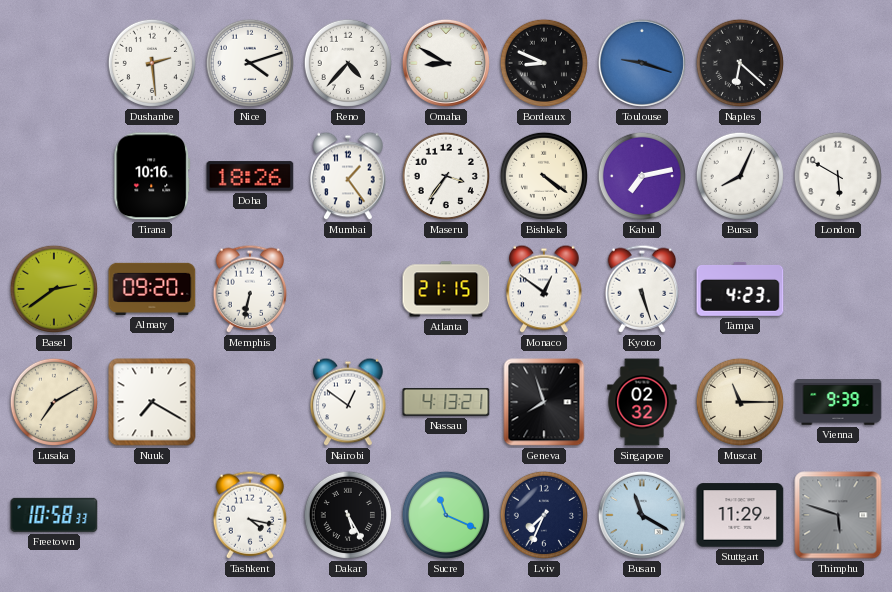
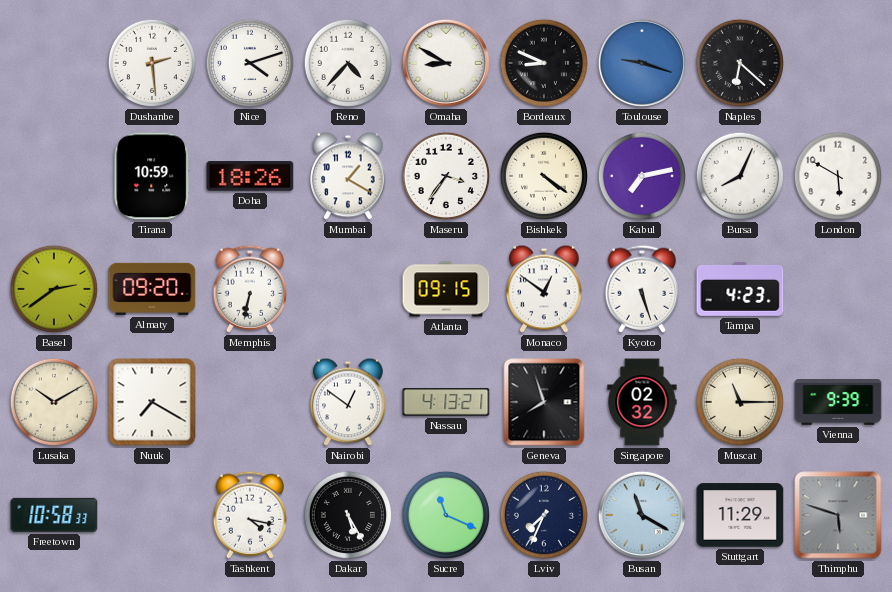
Tirana: 10:16 -> 10:59 (152, 176)
Mumbai: 1:24 -> 1:20 (348, 176)
Atlanta: 21:15 -> 09:15 (446, 289)
Lusaka: 7:10 -> 10:10 (54, 402)
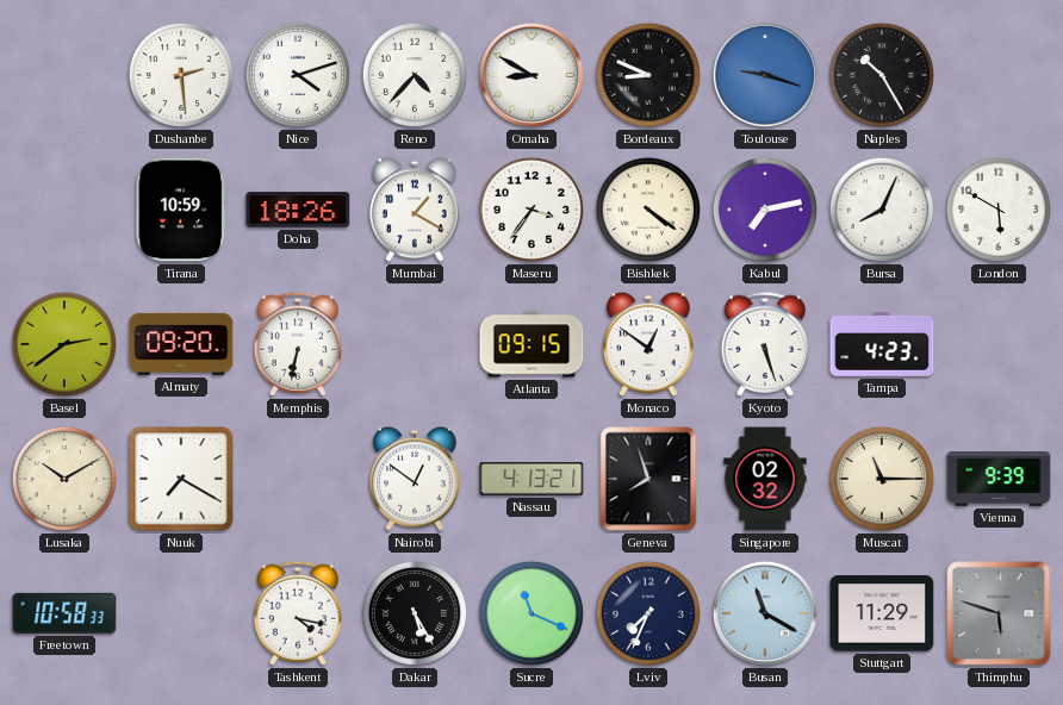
Naples: 6:22 -> 10:25 (882, 75)
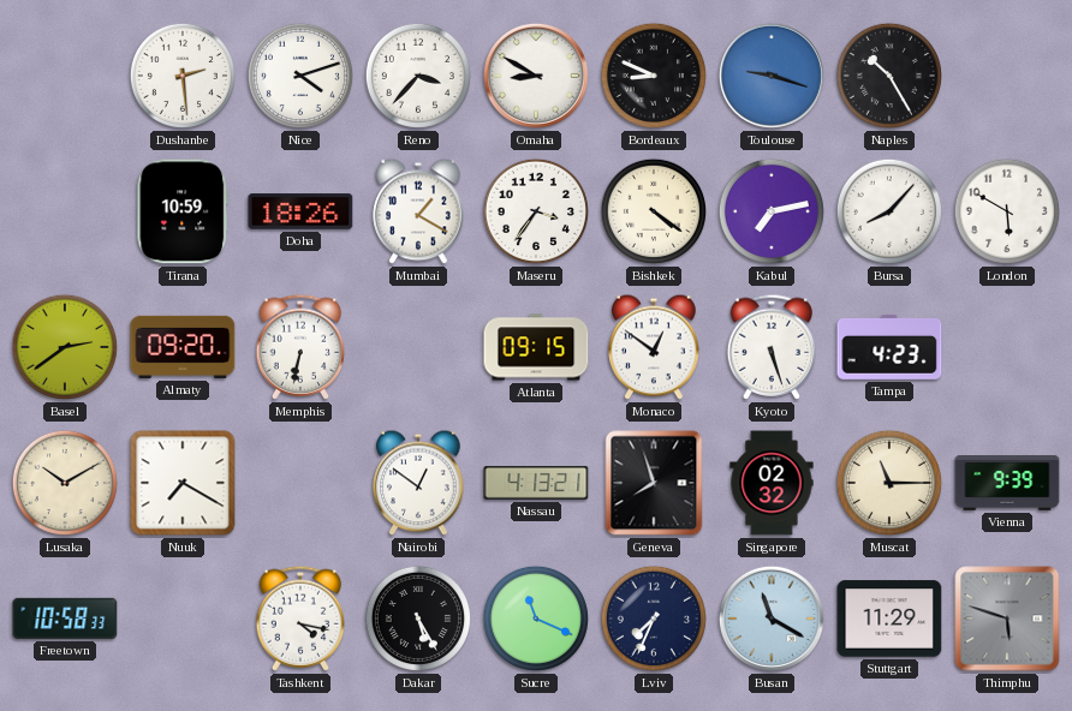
Reno: 4:37 -> 3:37 (418, 76)
Bursa: 8:04 -> 8:07 (889, 211)
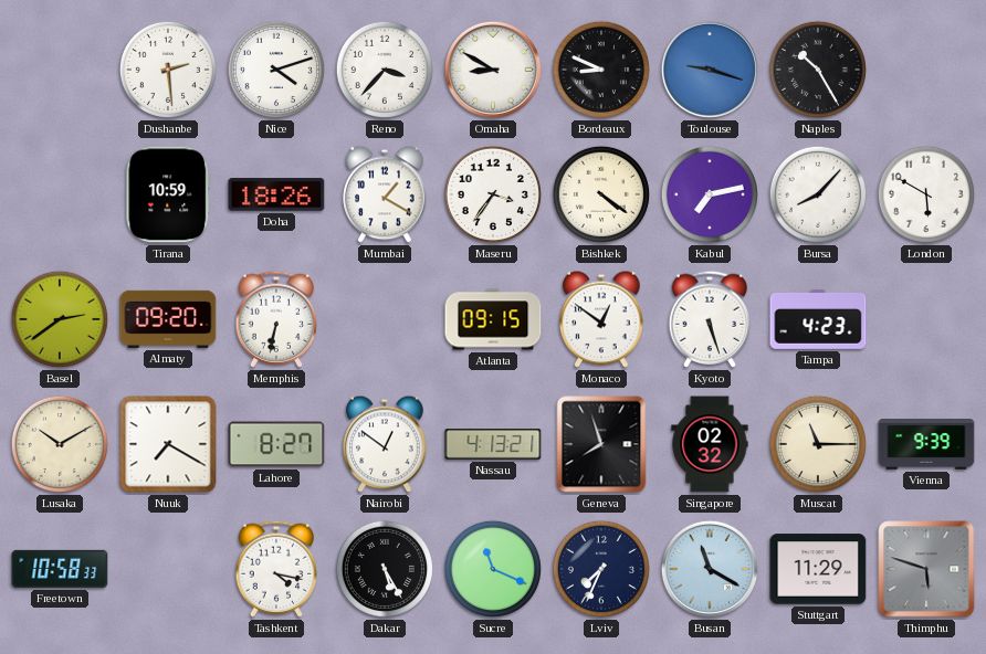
Lahore: none -> 8:27 (276, 444)
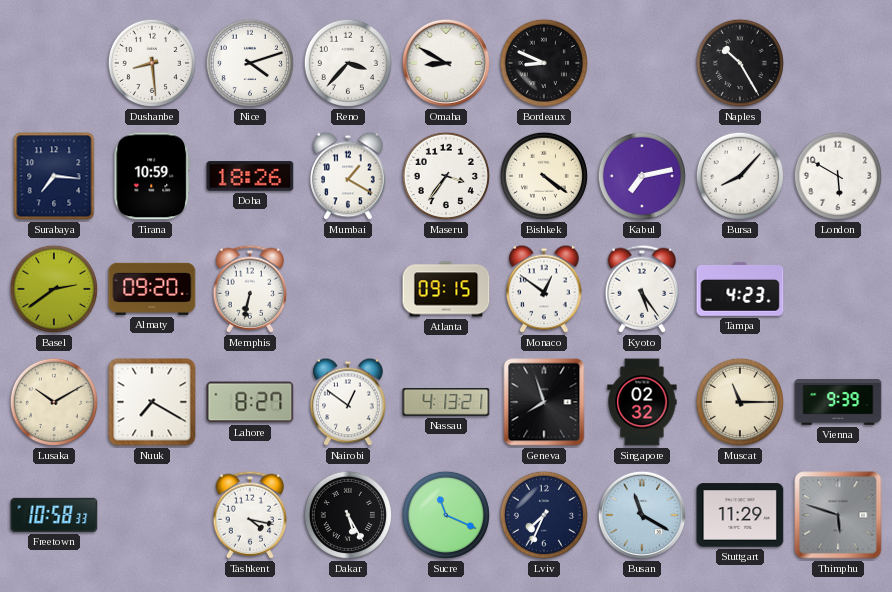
Dushanbe: 2:29 -> 8:29 (152, 63)
Toulouse: 9:18 -> none (710, 70)
Surabaya: none -> 7:16 (54, 176)
Kyoto: 5:27 -> 5:24 (642, 289)
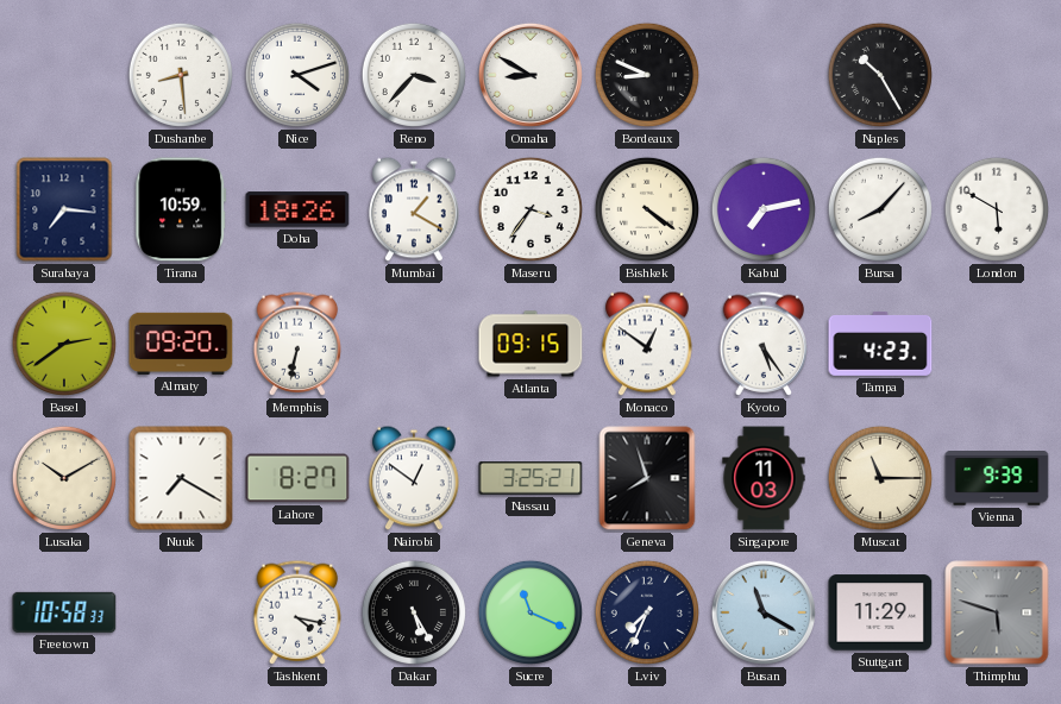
Nassau: 4:13 -> 3:25 (530, 479)
Singapore: 02:32 -> 11:03 (764, 478)
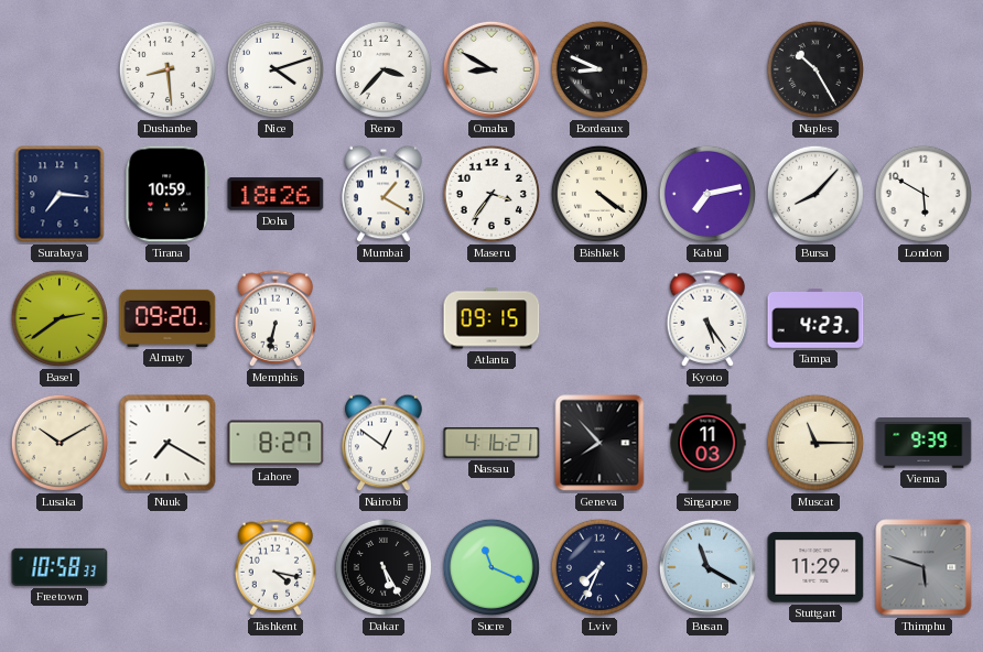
Monaco: 12:51 -> none (647, 344)
Nassau: 3:25 -> 4:16 (491, 444)
Geneva: 7:57 -> 7:53 (599, 443)
